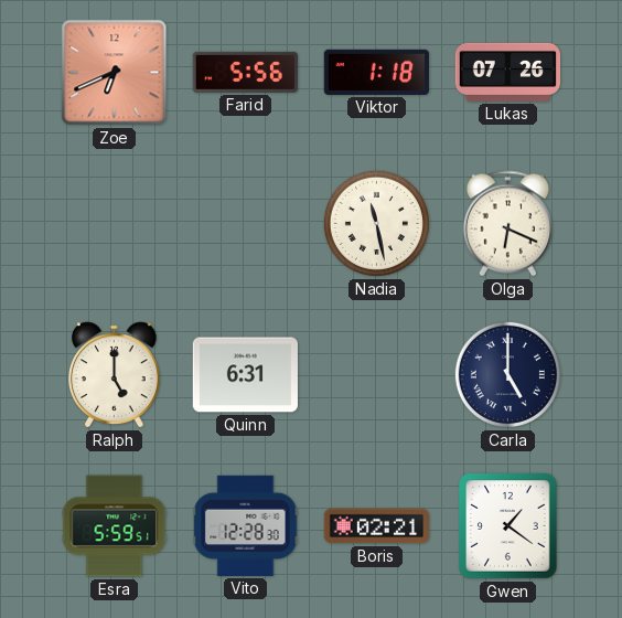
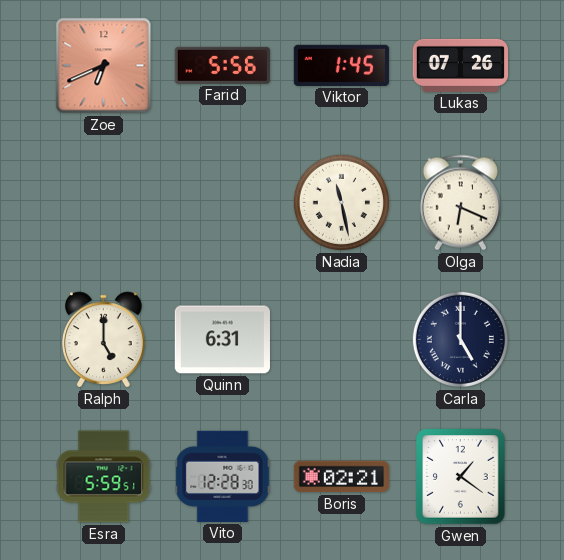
Viktor: 1:18 -> 1:45 (341, 65)
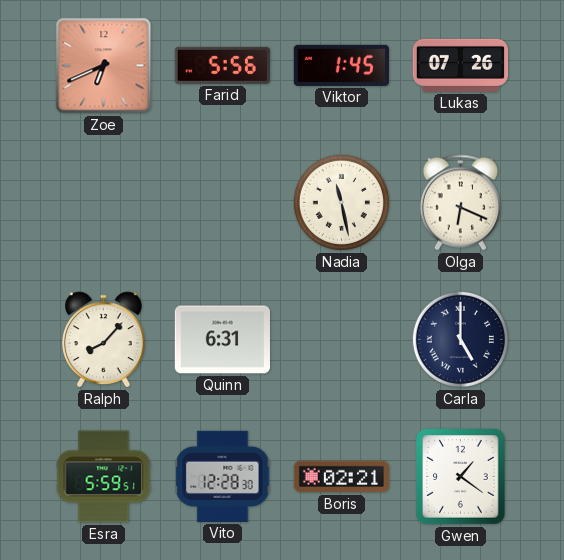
Ralph: 5:00 -> 8:07 (104, 340)
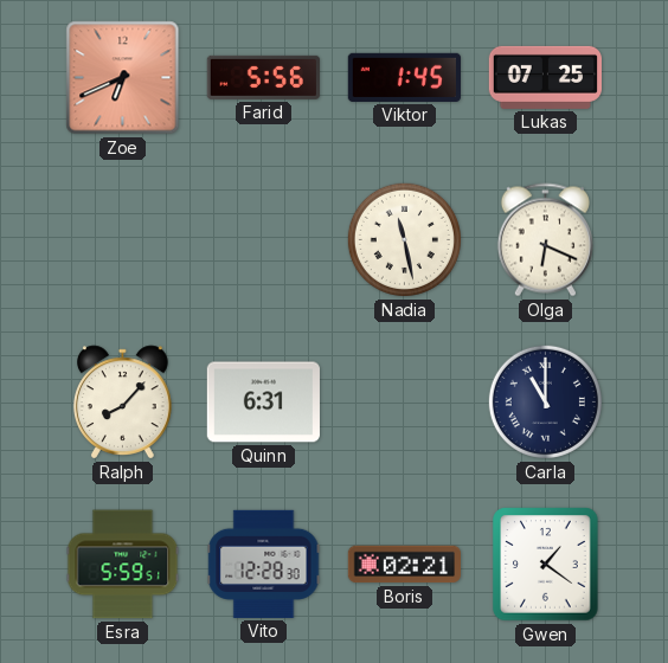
Lukas: 07:26 -> 07:25 (545, 77)
Carla: 5:00 -> 11:00 (545, 401)
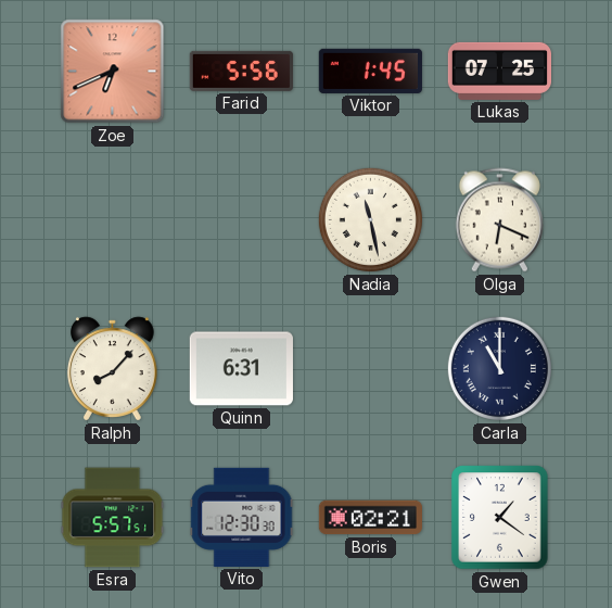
Esra: 5:59 -> 5:57 (113, 518)
Vito: 12:28 -> 12:30 (242, 517)
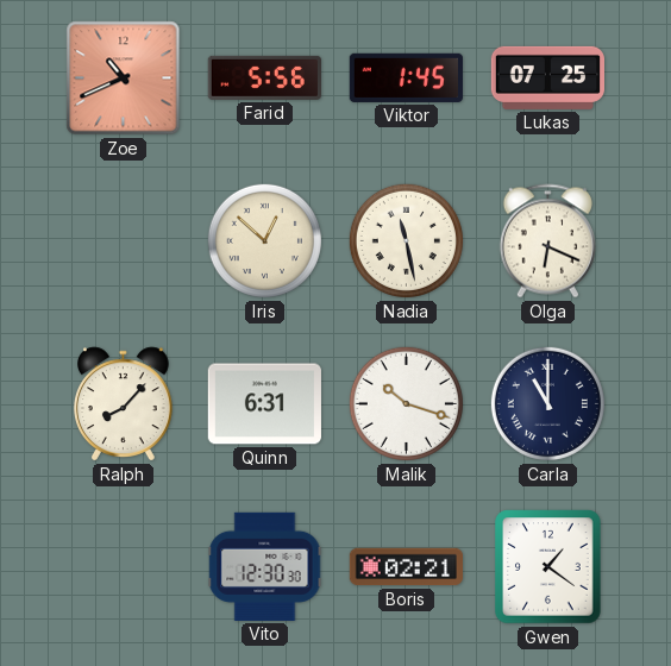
Zoe: 6:41 -> 10:41 (124, 78)
Iris: none -> 12:52 (264, 240)
Malik: none -> 10:18 (406, 403)
Esra: 5:57 -> none (113, 518)
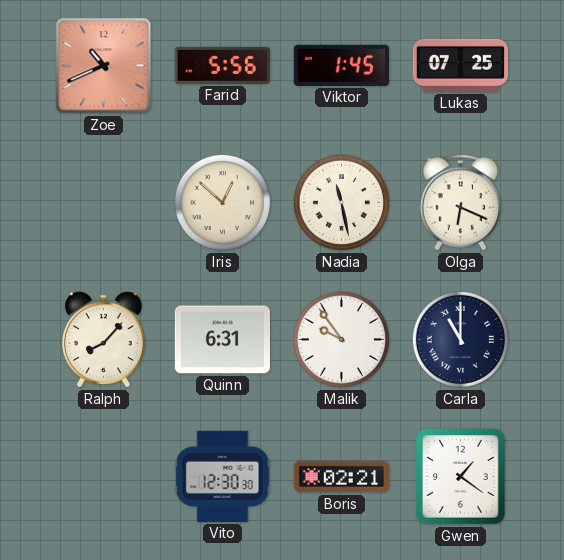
Malik: 10:18 -> 9:54 (341, 339)
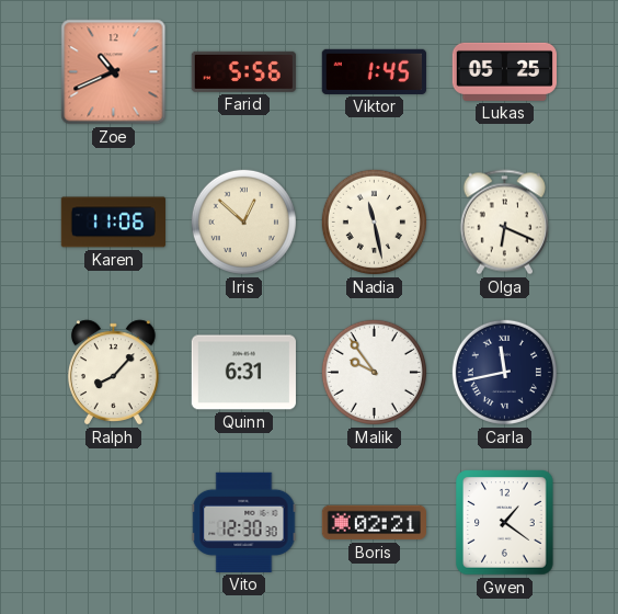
Lukas: 07:25 -> 05:25 (504, 71)
Karen: none -> 11:06 (113, 223)
Carla: 11:00 -> 11:43 (504, 372)
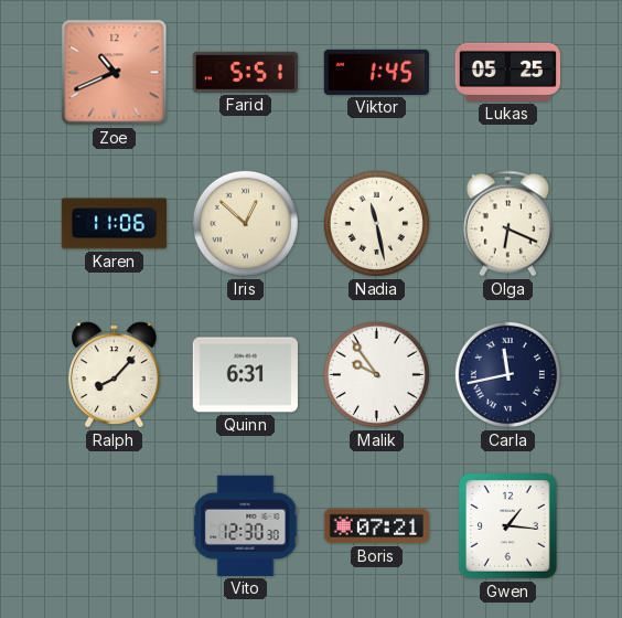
Farid: 5:56 -> 5:51 (245, 72)
Boris: 02:21 -> 07:21 (376, 526)
Gwen: 1:21 -> 1:16 (508, 526)
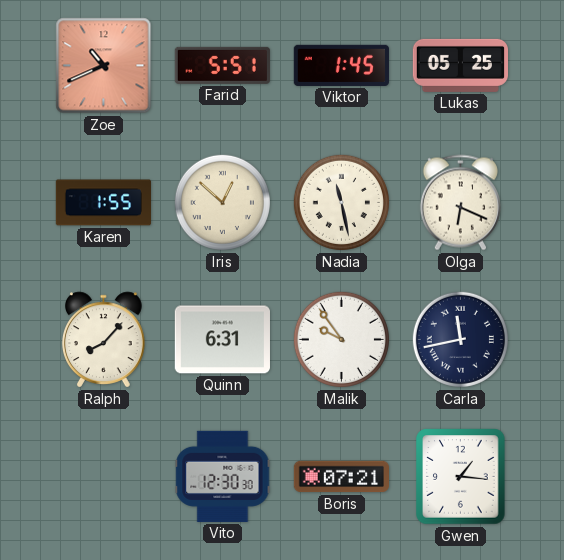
Karen: 11:06 -> 1:55 (103, 203)
